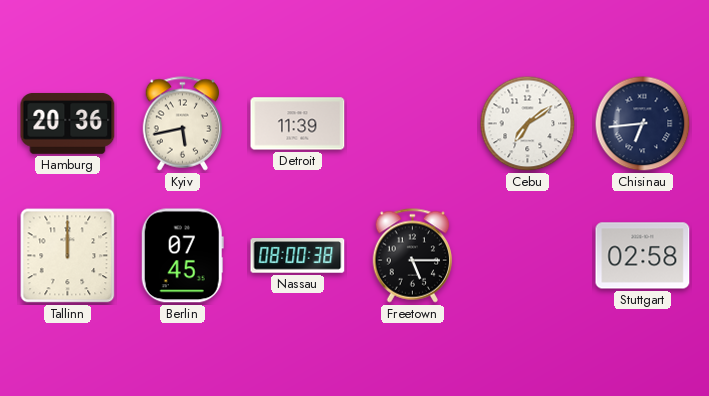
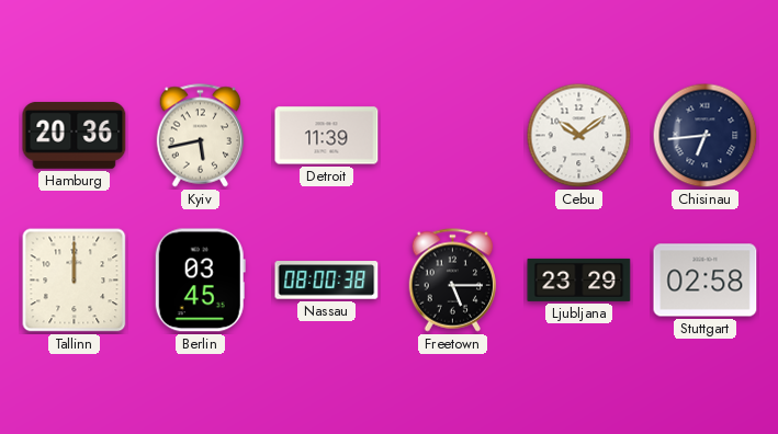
Cebu: 7:09 -> 10:09 (579, 136)
Berlin: 07:45 -> 03:45 (200, 281)
Ljubljana: none -> 23:29 (579, 279)
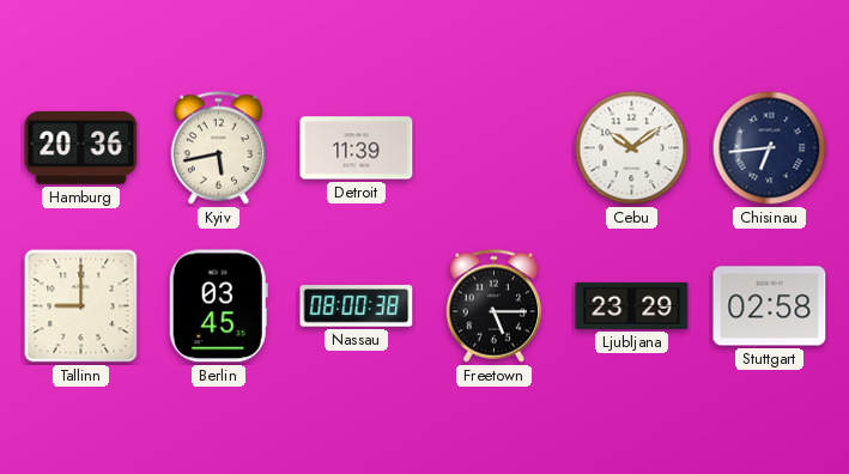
Tallinn: 12:00 -> 9:00 (81, 306)
